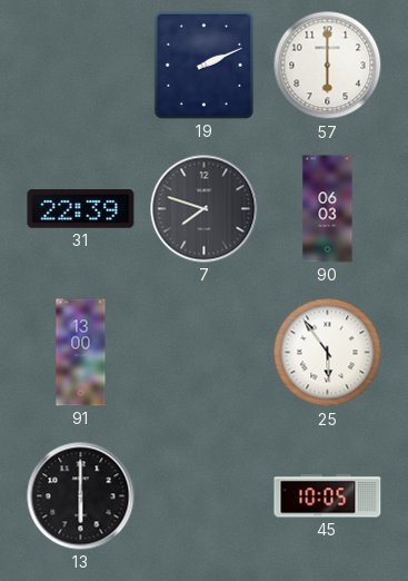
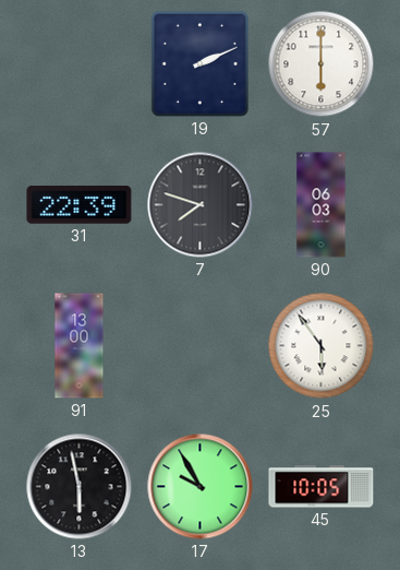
13: 6:00 -> 5:58 (80, 487)
17: none -> 9:55 (201, 487)
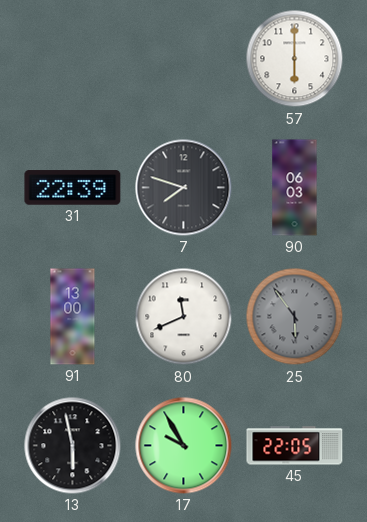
19: 2:11 -> none (199, 63)
80: none -> 11:41 (184, 317)
25 dial: white -> grey (295, 317)
45: 10:05 -> 22:05 (295, 446)
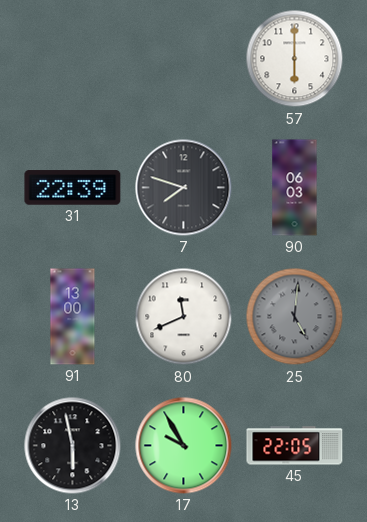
25: 5:54 -> 5:01 (295, 317)
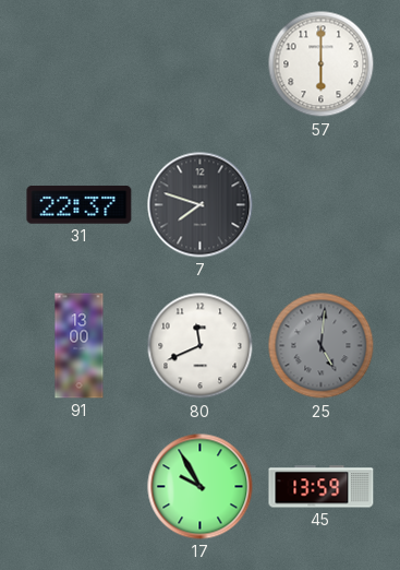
31: 22:39 -> 22:37 (80, 205)
90: 06:03 -> none (295, 188)
13: 5:58 -> none (73, 446)
45: 22:05 -> 13:59 (322, 487)
